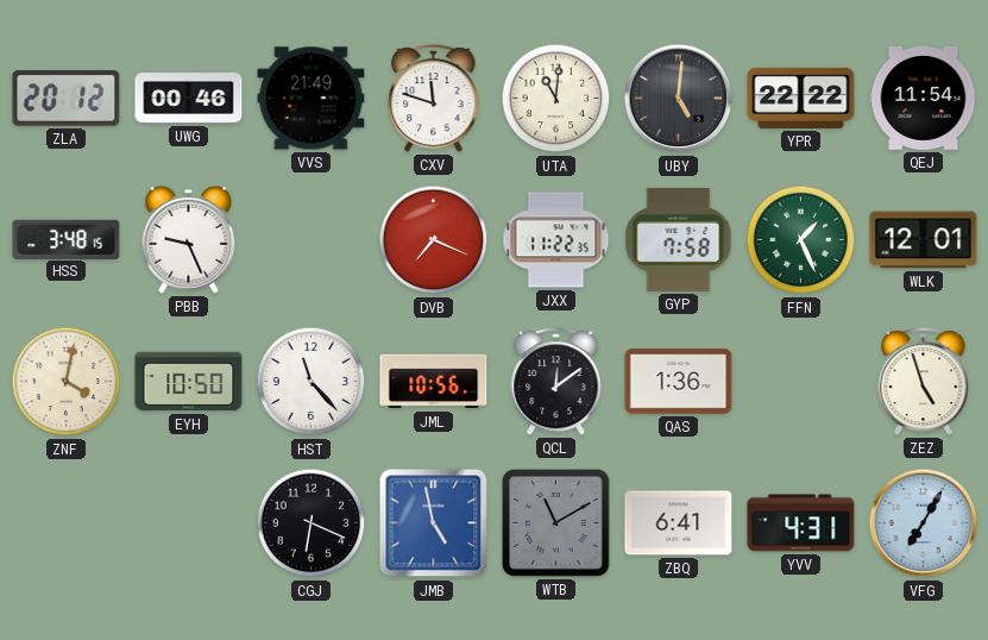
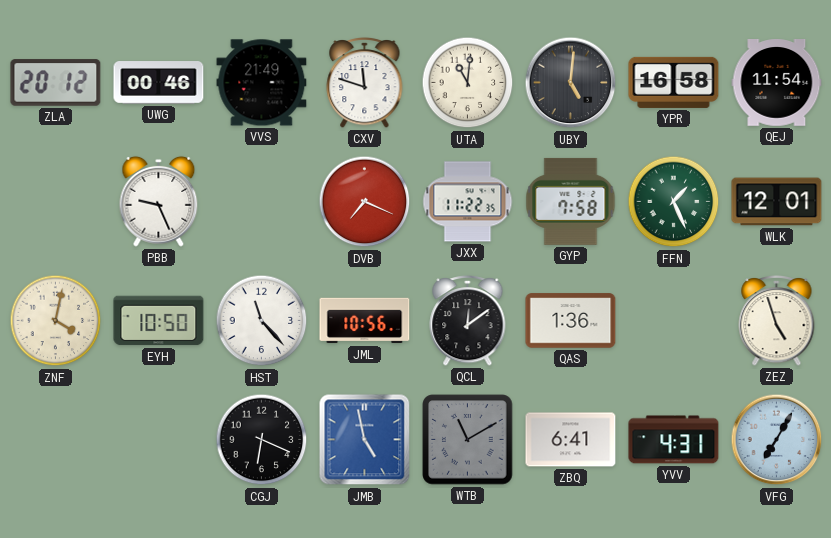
YPR: 22:22 -> 16:58 (674, 82)
HSS: 3:48 -> none (67, 239)
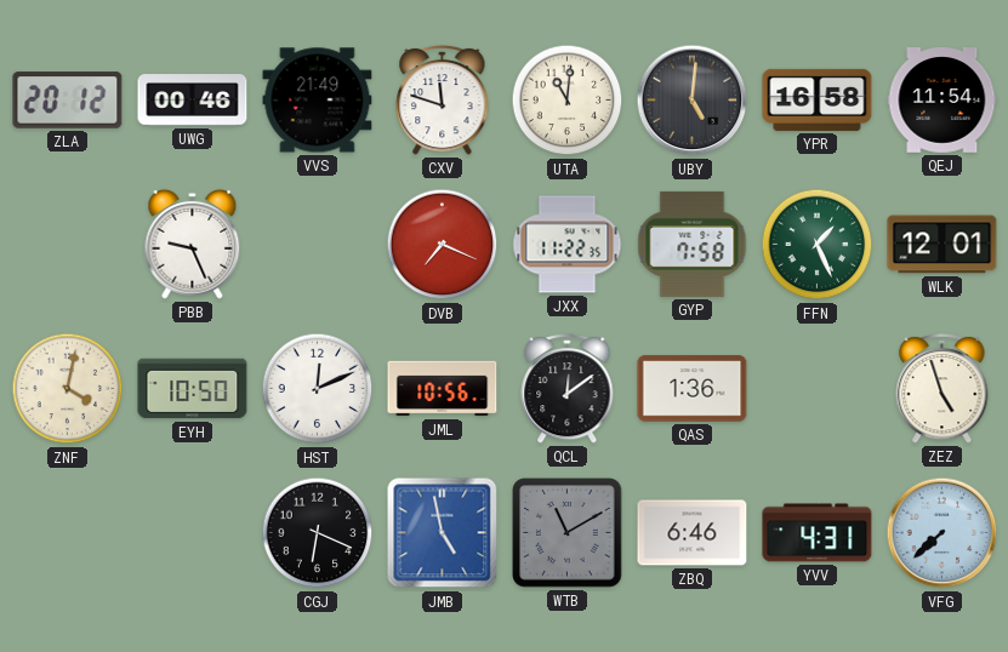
HST: 11:23 -> 12:11 (318, 389)
ZBQ: 6:41 -> 6:46 (693, 533)
VFG: 7:05 -> 7:38 (942, 533)
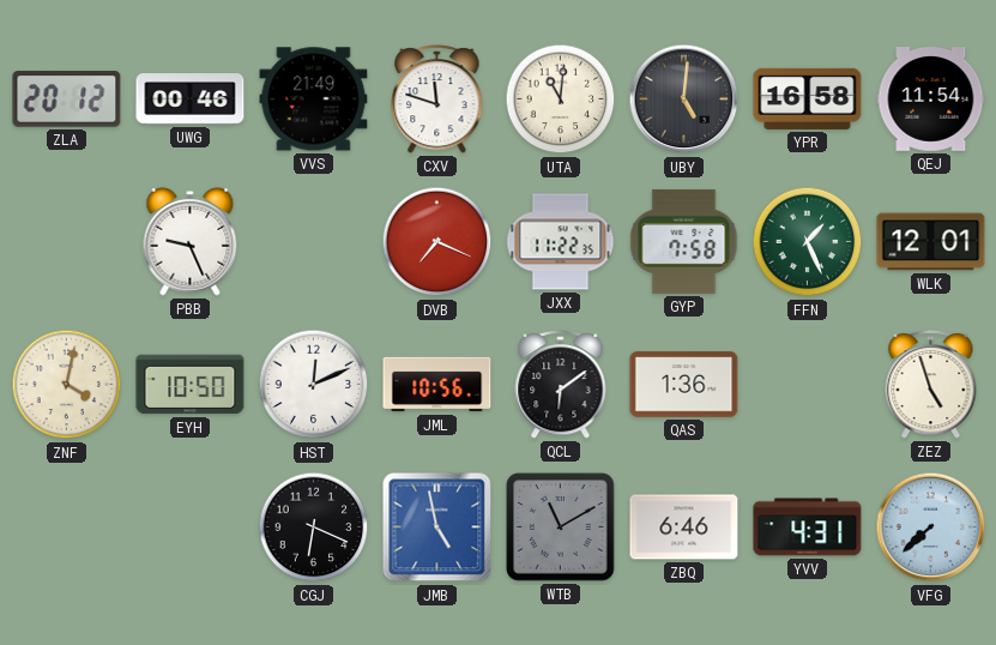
QCL: 12:09 -> 6:09 (561, 384)
